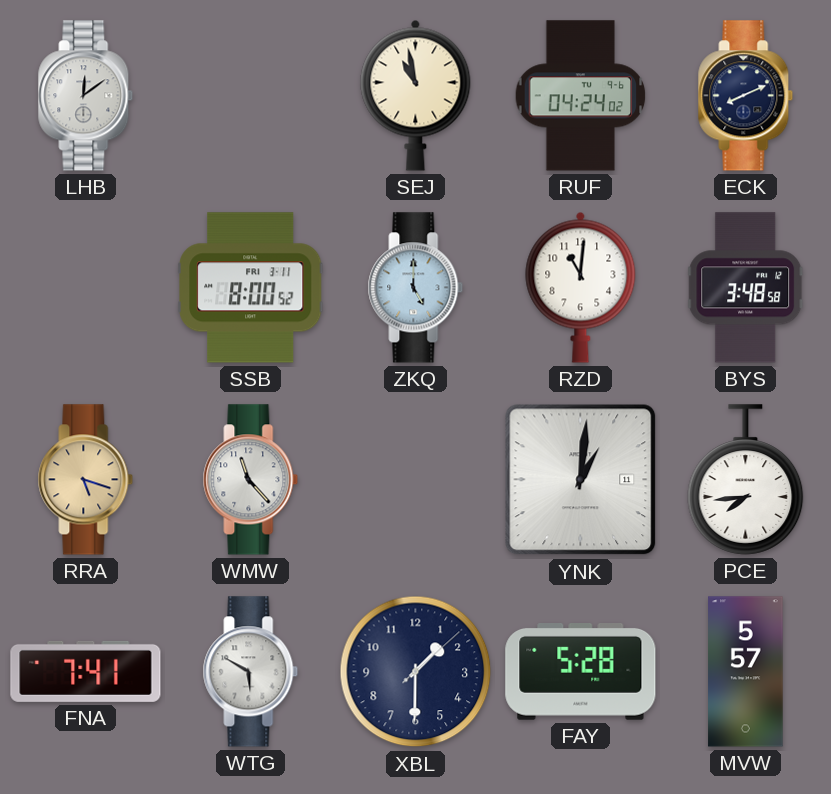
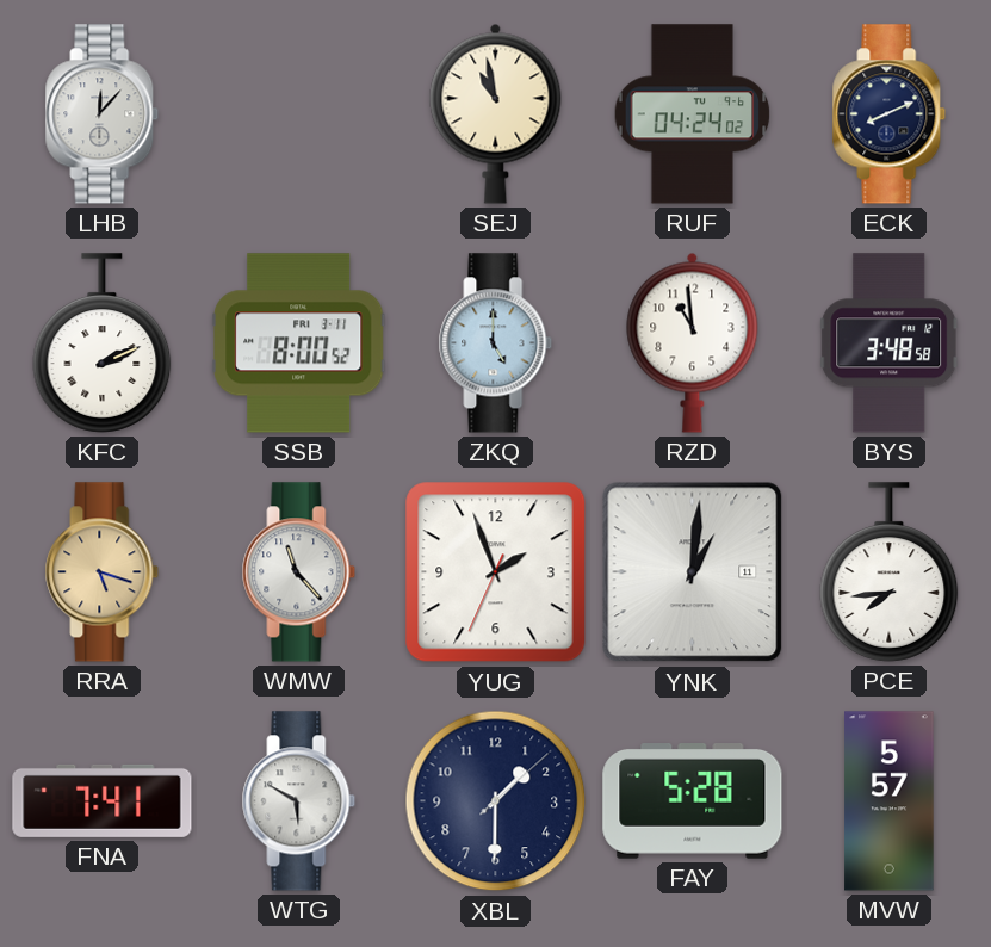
LHB: 12:09 -> 12:07 (103, 114)
KFC: none -> 2:11 (103, 343)
RZD: 11:01 -> 10:59 (693, 342)
YUG: none -> 1:56 (496, 572)
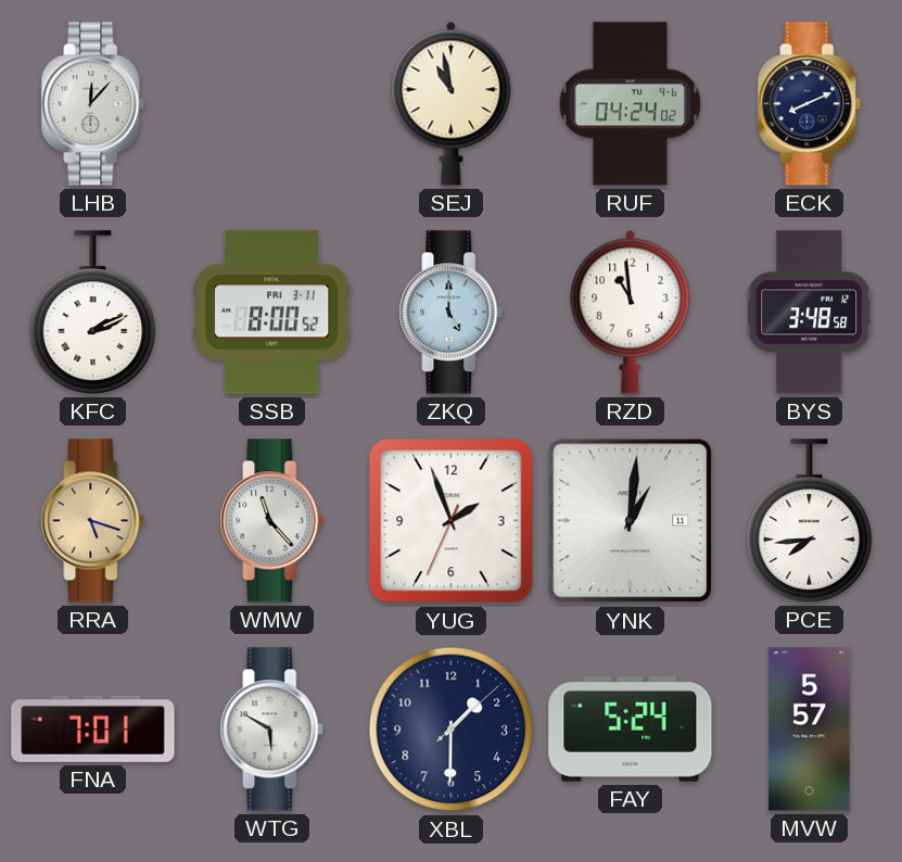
FNA: 7:41 -> 7:01 (93, 728)
FAY: 5:28 -> 5:24 (631, 730)
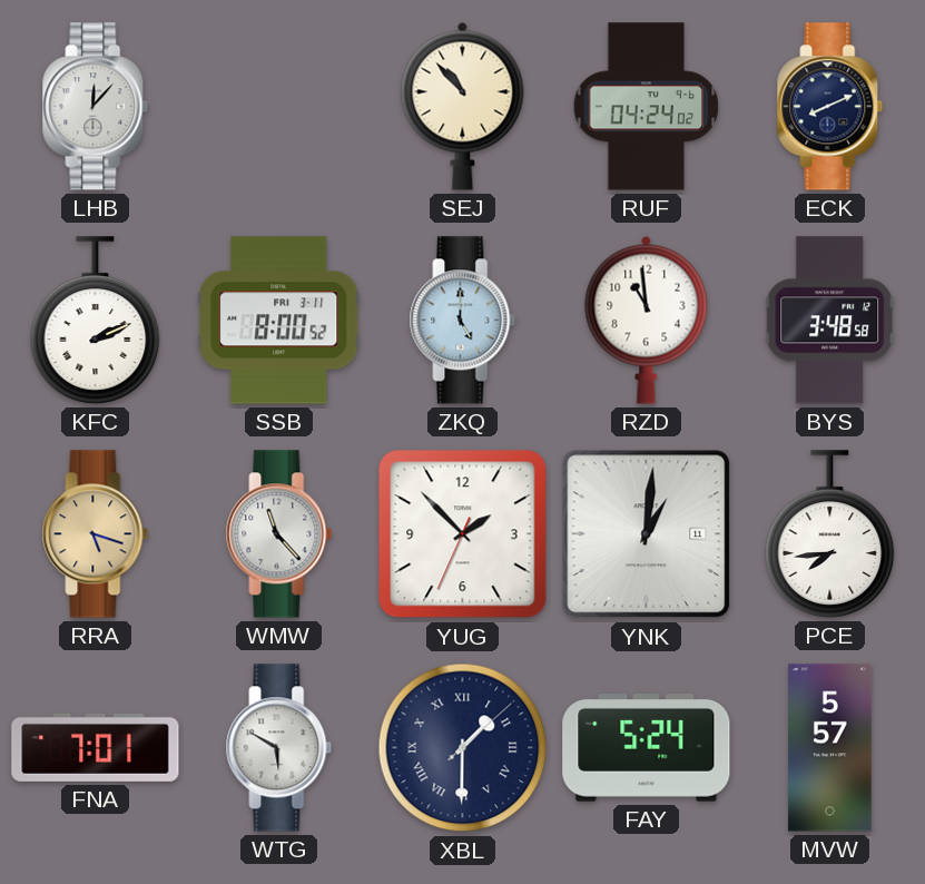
SEJ: 10:58 -> 10:53 (463, 106)
YUG: 1:56 -> 1:52 (463, 534)
XBL numerals: Arabic -> Roman (463, 748)
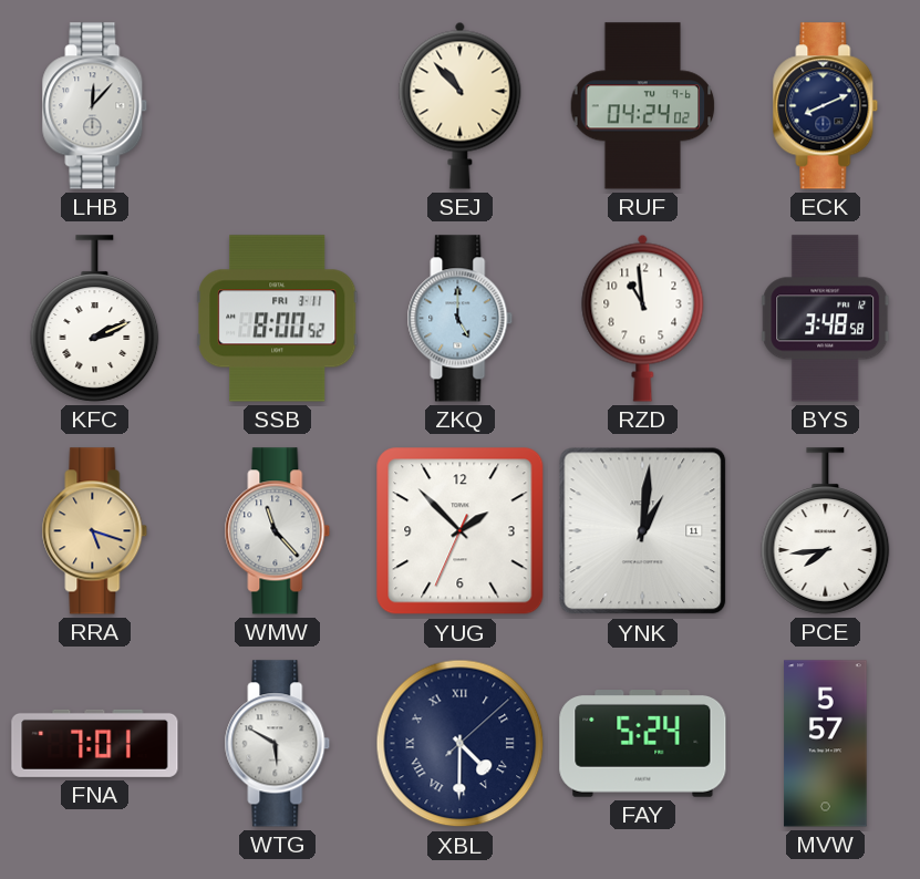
XBL: 1:30 -> 4:30 (461, 744)
